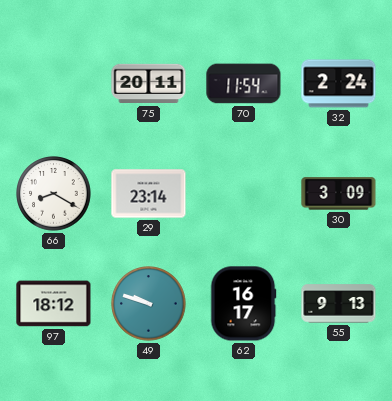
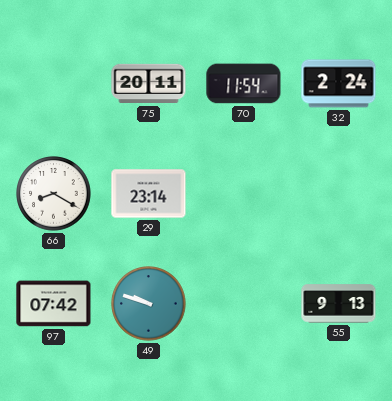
30: 3:09 -> none (339, 194)
97: 18:12 -> 07:42 (54, 304)
62: 16:17 -> none (243, 304)
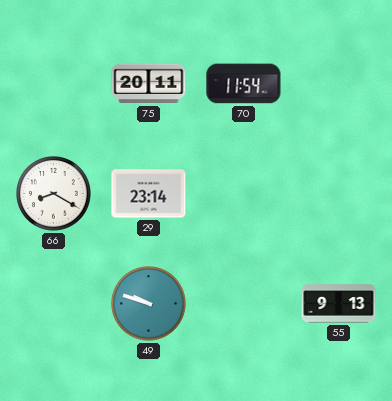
32: 2:24 -> none (339, 84)
97: 07:42 -> none (54, 304)
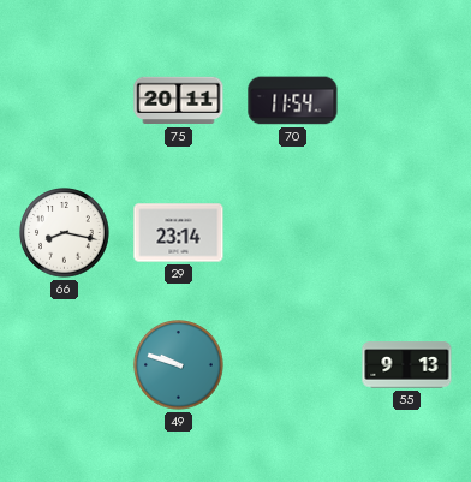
66: 8:20 -> 8:17 (65, 233)
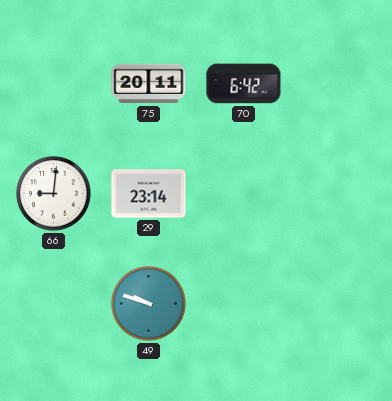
70: 11:54 -> 6:42 (244, 84)
66: 8:17 -> 9:01 (54, 194)
55: 9:13 -> none (407, 365)
